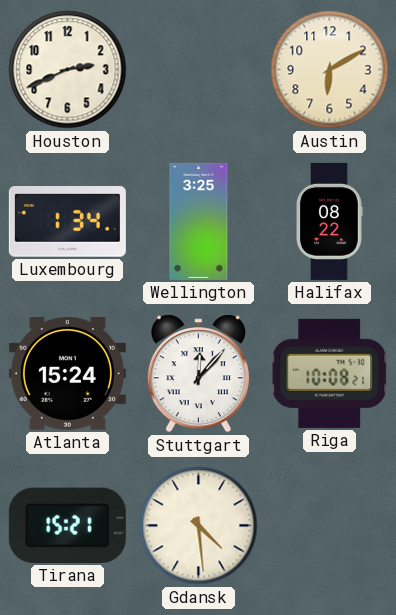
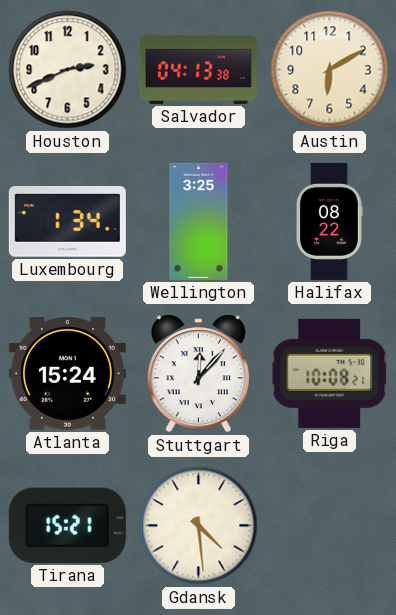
Salvador: none -> 04:13 (198, 69)
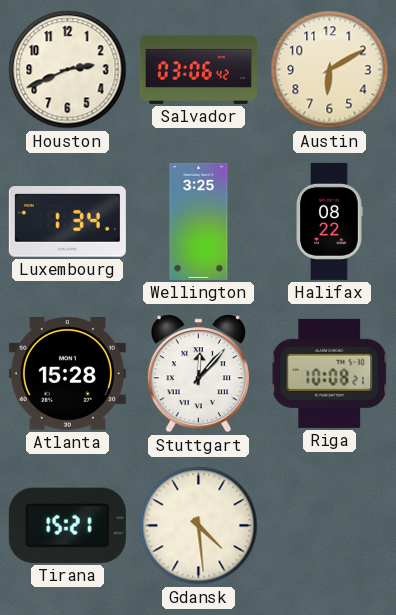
Salvador: 04:13 -> 03:06 (198, 69)
Atlanta: 15:24 -> 15:28 (67, 374)
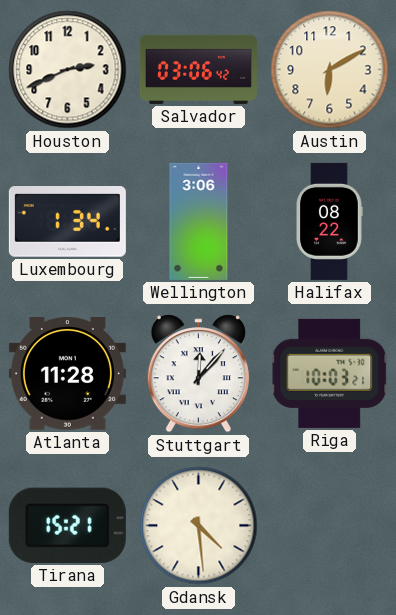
Wellington: 3:25 -> 3:06 (199, 221)
Atlanta: 15:28 -> 11:28 (67, 374)
Riga: 10:08 -> 10:03 (330, 373)
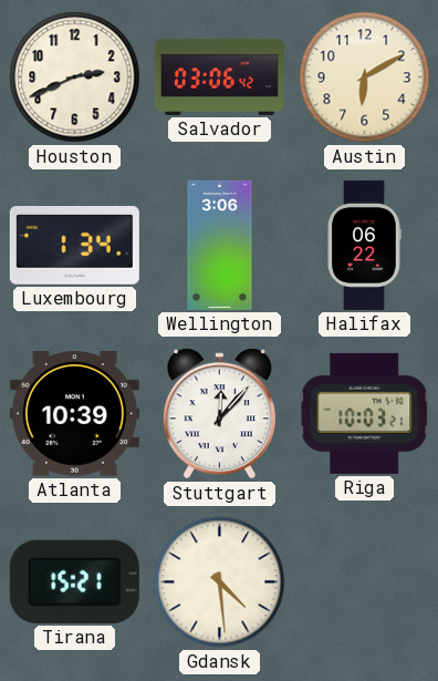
Halifax: 08:22 -> 06:22 (364, 245)
Atlanta: 11:28 -> 10:39 (74, 414)
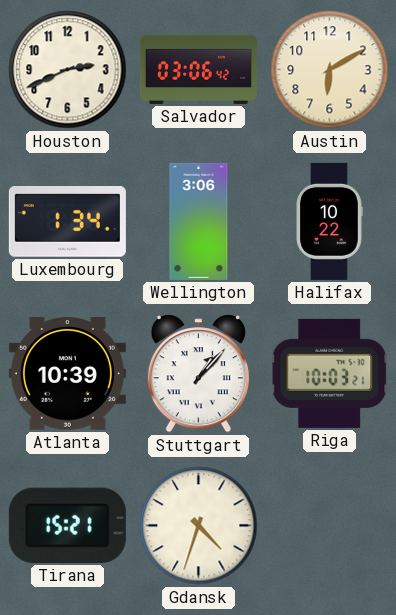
Halifax: 06:22 -> 10:22 (329, 221)
Stuttgart: 12:07 -> 1:07 (198, 374)
Gdansk: 4:29 -> 4:33 (199, 526)
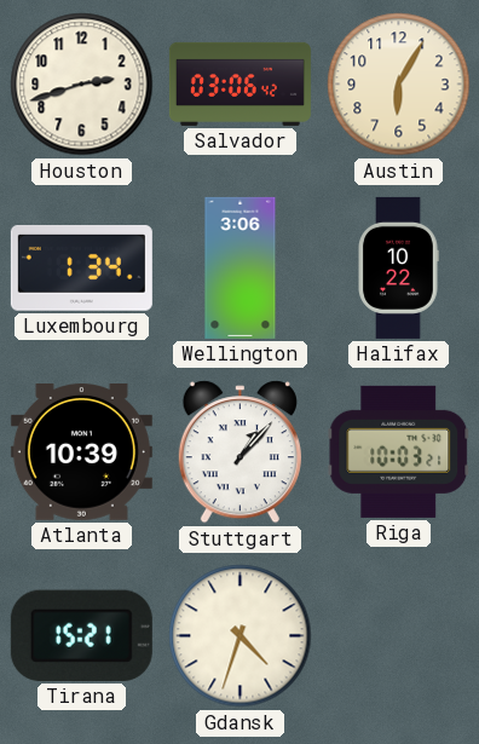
Houston: 2:41 -> 2:42 (82, 85)
Austin: 6:10 -> 6:05 (399, 85)
